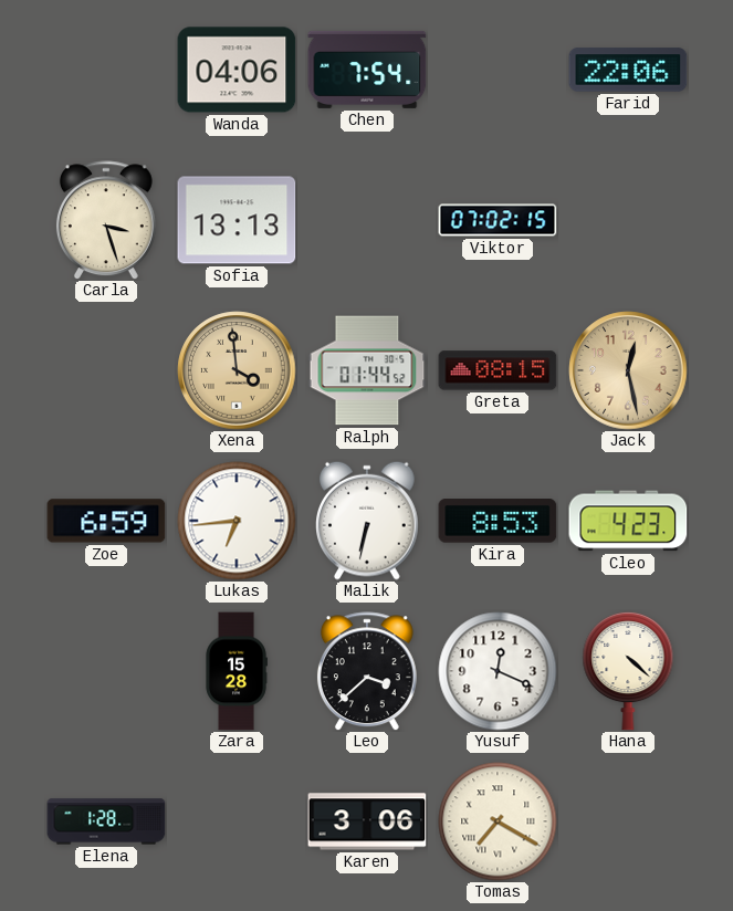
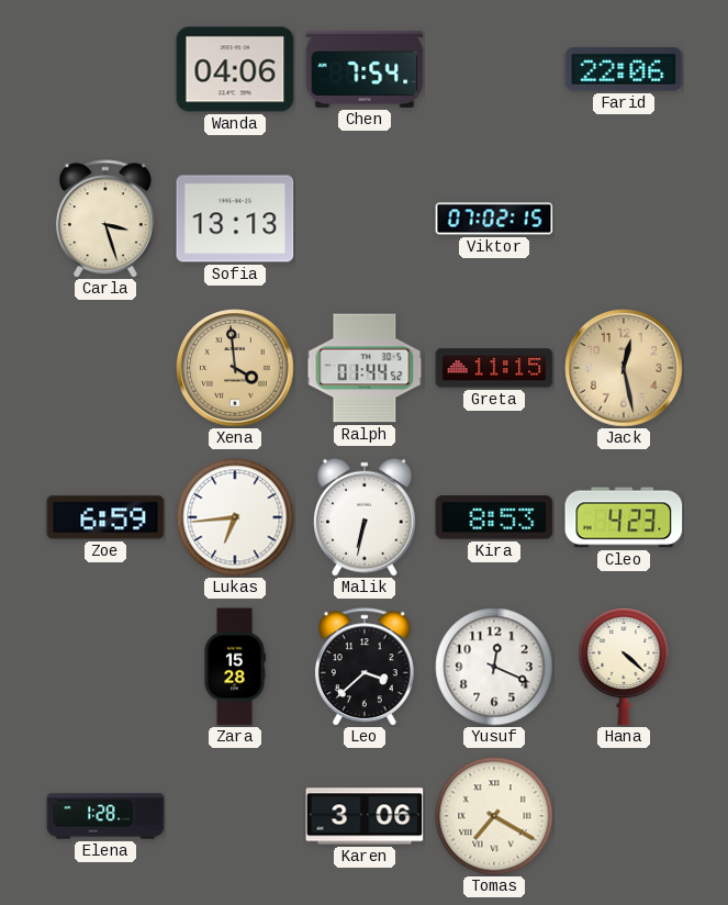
Greta: 08:15 -> 11:15 (494, 368)
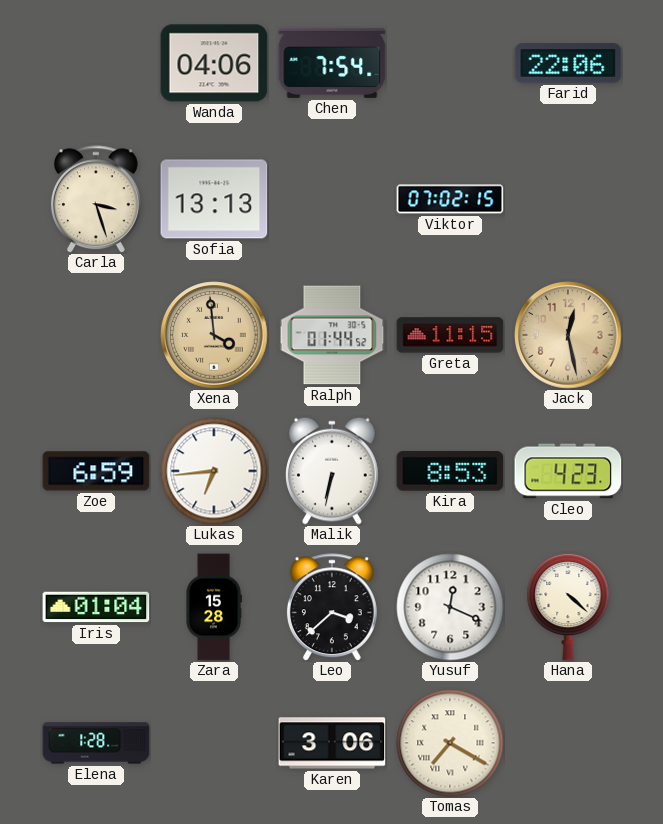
Iris: none -> 01:04 (96, 607)
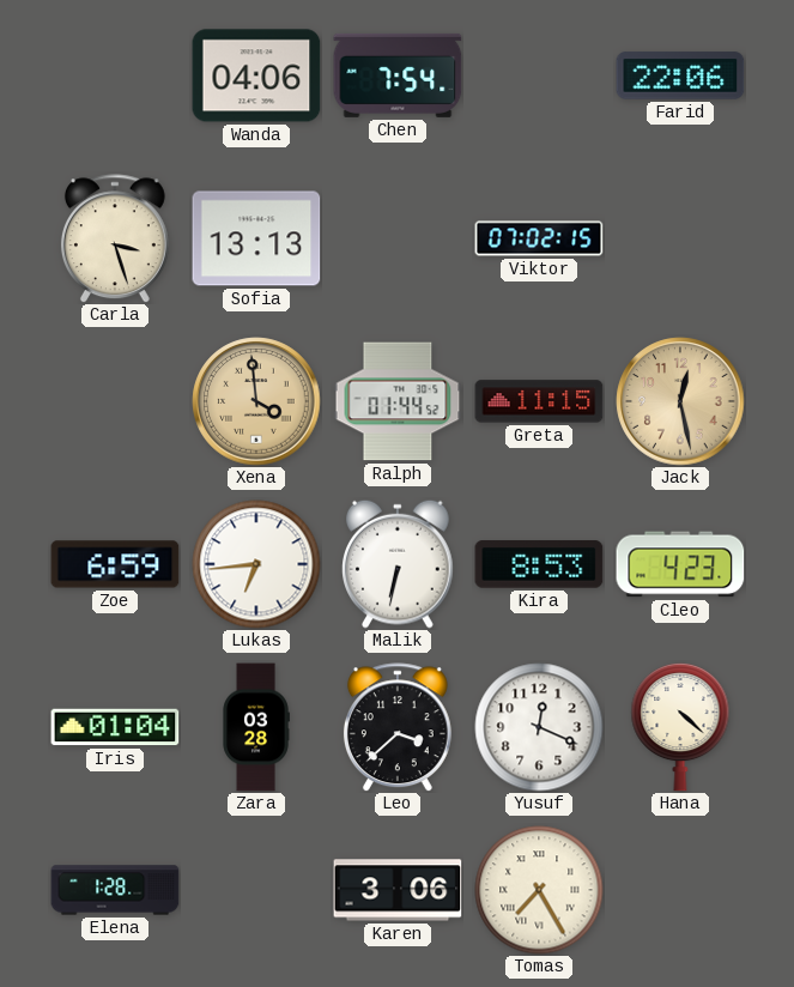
Zara: 15:28 -> 03:28 (256, 727)
Tomas: 7:20 -> 7:25 (539, 890)
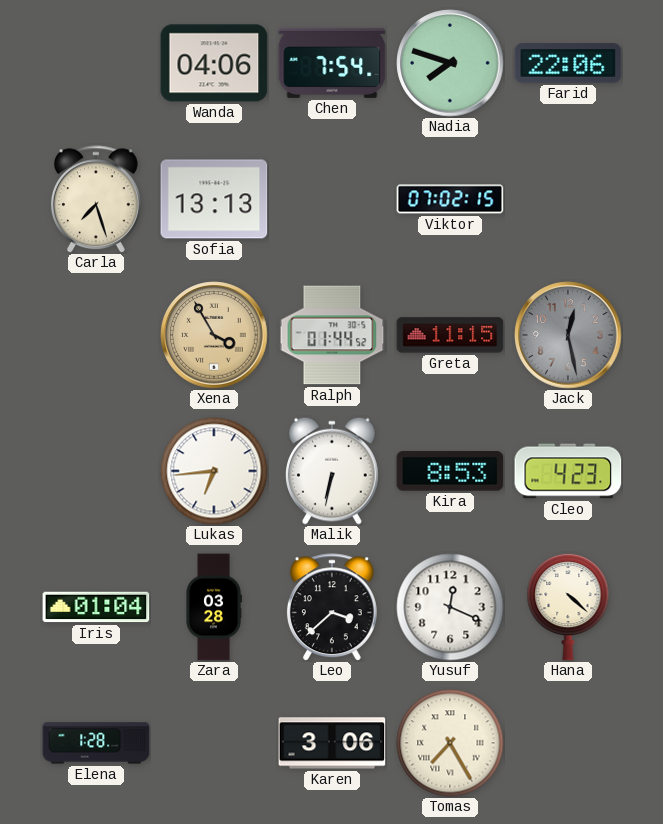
Nadia: none -> 7:48 (450, 63)
Carla: 3:27 -> 7:27 (96, 199)
Xena: 3:59 -> 3:55 (214, 335)
Jack dial: champagne -> grey (568, 335)
Zoe: 6:59 -> none (115, 564)
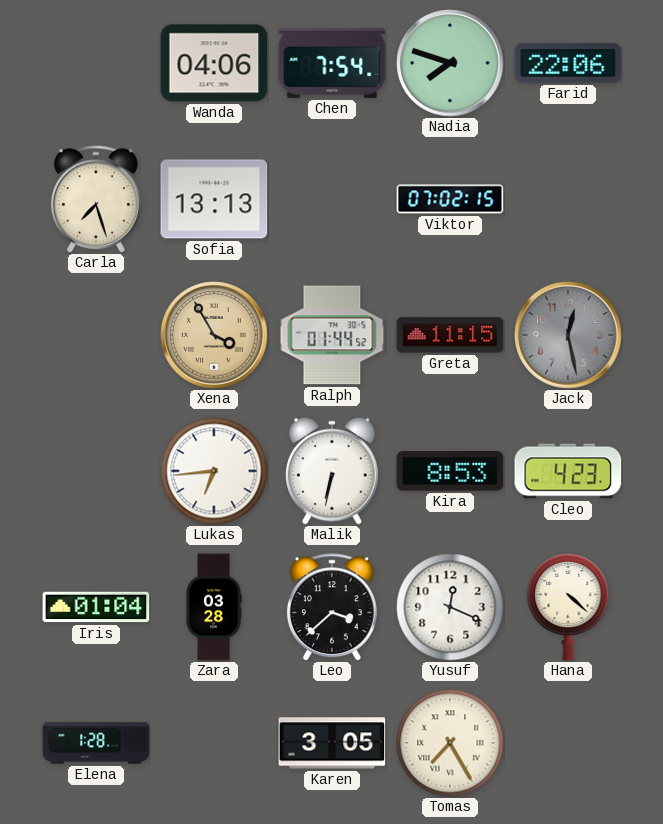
Karen: 3:06 -> 3:05 (332, 743)
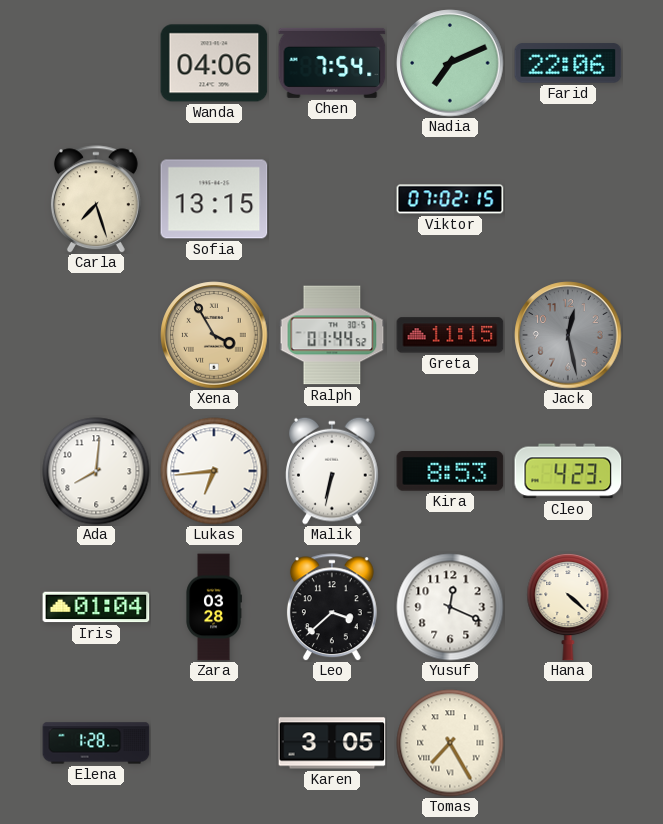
Nadia: 7:48 -> 7:11 (450, 63)
Sofia: 13:13 -> 13:15 (214, 199)
Ada: none -> 8:01 (96, 471)
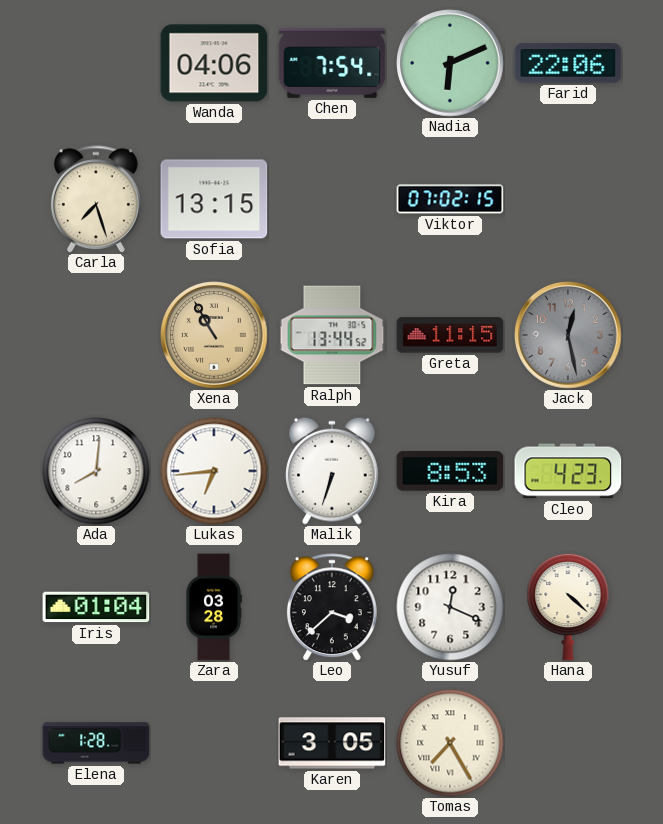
Nadia: 7:11 -> 6:11 (450, 63)
Xena: 3:55 -> 10:55 (214, 335)
Ralph: 01:44 -> 13:44 (332, 335)
Malik: 6:32 -> 6:33 (333, 471)
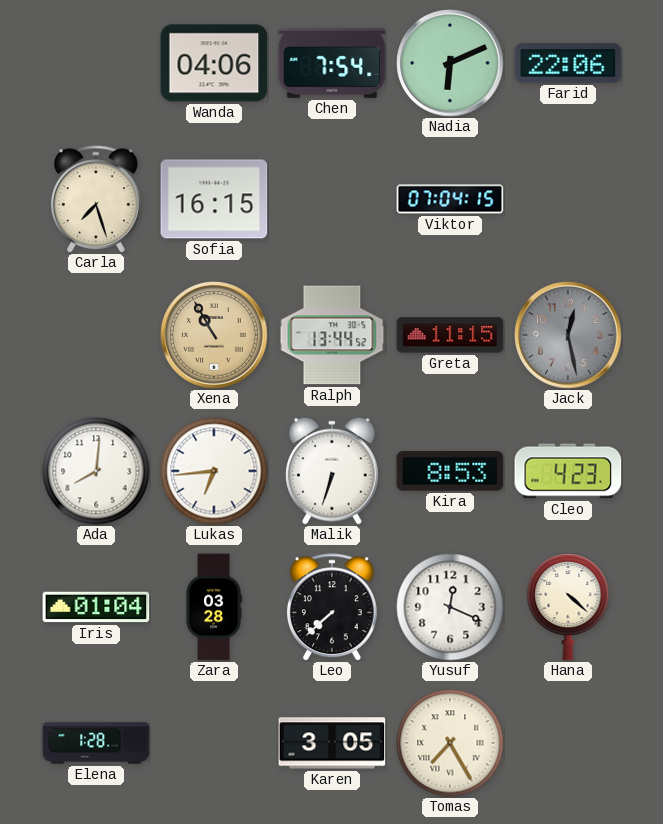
Sofia: 13:15 -> 16:15 (214, 199)
Viktor: 07:02 -> 07:04 (450, 199)
Leo: 3:38 -> 7:38 (332, 607)
